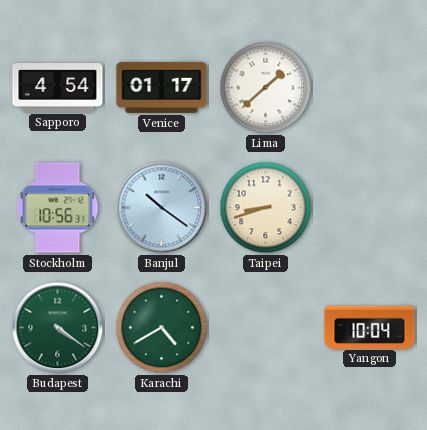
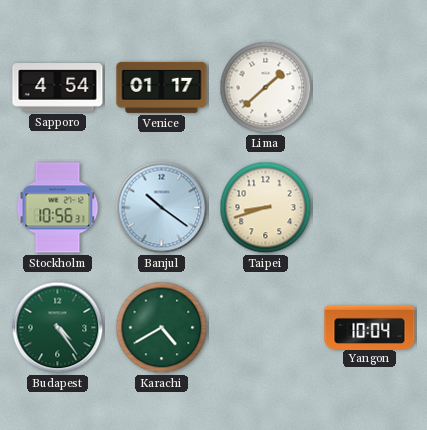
Budapest: 4:21 -> 4:24 (58, 328)
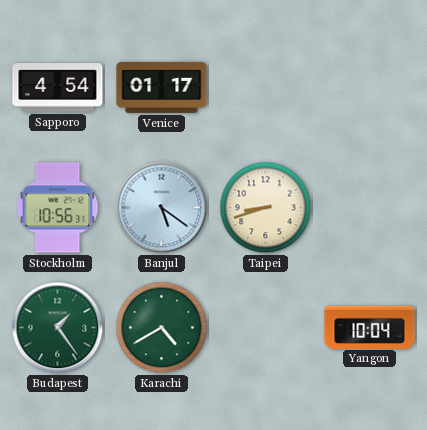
Lima: 1:38 -> none (266, 88)
Banjul: 10:21 -> 5:21 (162, 208)
Budapest: 4:24 -> 1:24 (58, 328)
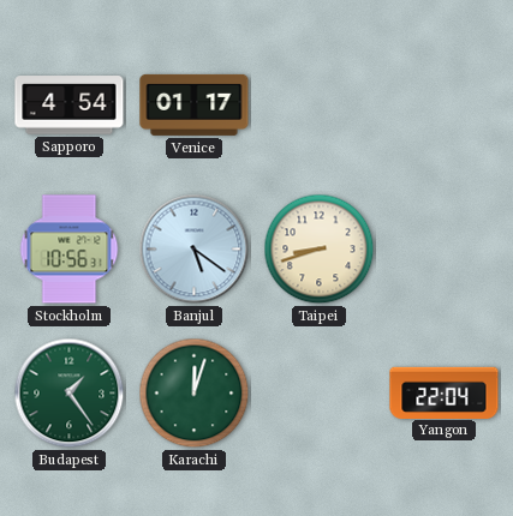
Karachi: 4:40 -> 12:03 (195, 394)
Yangon: 10:04 -> 22:04 (445, 392)
